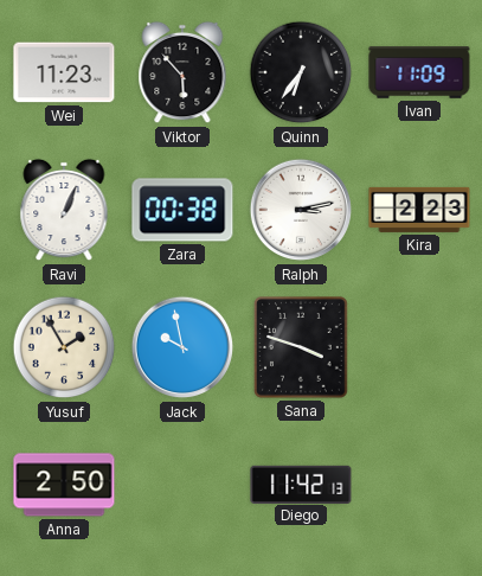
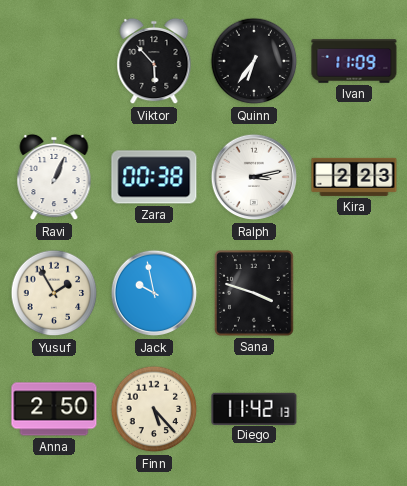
Wei: 11:23 -> none (64, 72)
Finn: none -> 5:23 (154, 409)
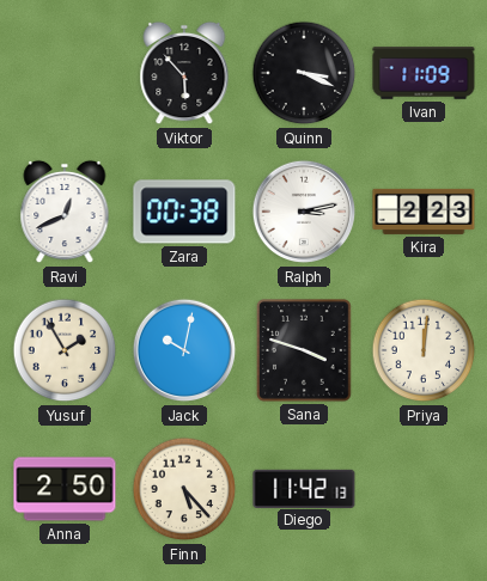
Quinn: 6:36 -> 3:19 (304, 73)
Ravi: 1:04 -> 12:41 (65, 212)
Jack: 9:58 -> 10:02 (184, 350)
Priya: none -> 12:01 (424, 350)
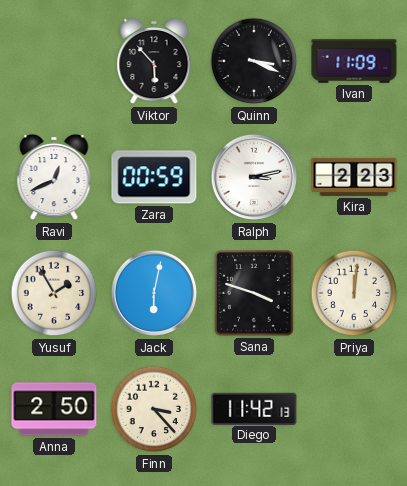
Zara: 00:38 -> 00:59 (154, 177)
Jack: 10:02 -> 6:02 (154, 293)
Finn: 5:23 -> 3:23 (154, 409)
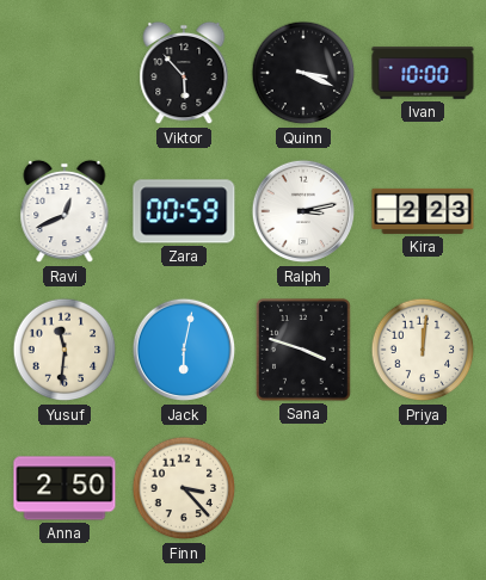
Ivan: 11:09 -> 10:00 (423, 73)
Yusuf: 1:55 -> 11:31 (64, 350)
Diego: 11:42 -> none (254, 408)
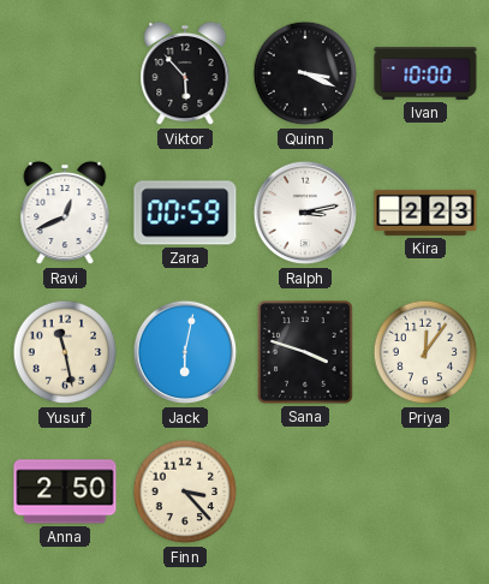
Yusuf: 11:31 -> 11:28 (65, 352)
Priya: 12:01 -> 12:06 (425, 352)
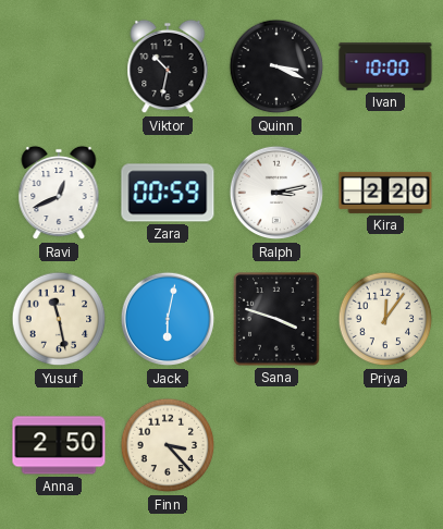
Viktor: 5:53 -> 10:32 (168, 66)
Kira: 2:23 -> 2:20 (385, 193)
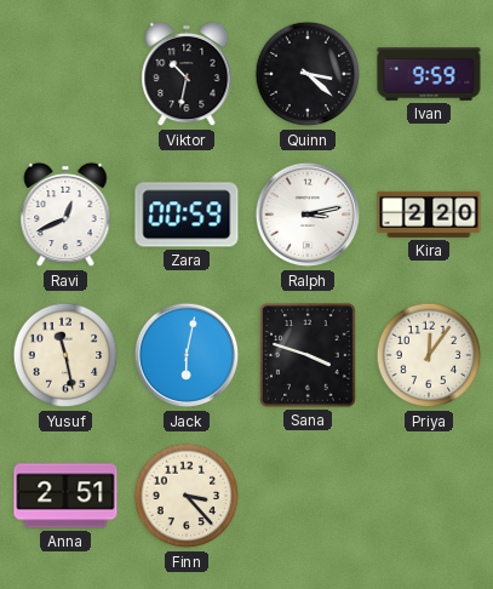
Quinn: 3:19 -> 3:22 (308, 74)
Ivan: 10:00 -> 9:59 (429, 74)
Anna: 2:50 -> 2:51 (65, 496)
